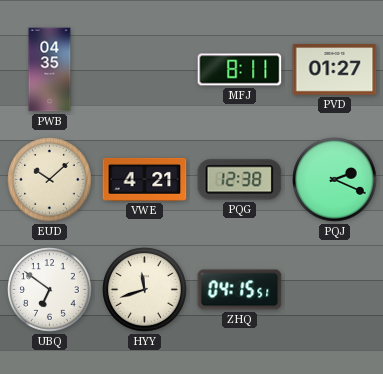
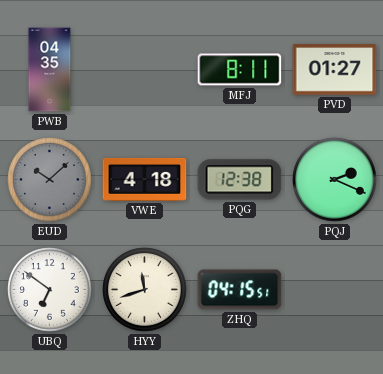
EUD dial: cream -> grey (50, 180)
VWE: 4:21 -> 4:18 (145, 179)
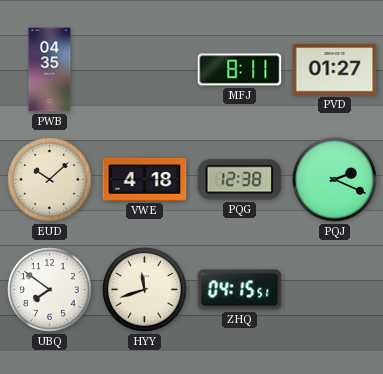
EUD dial: grey -> cream (50, 180)
UBQ: 6:51 -> 7:51 (50, 290)
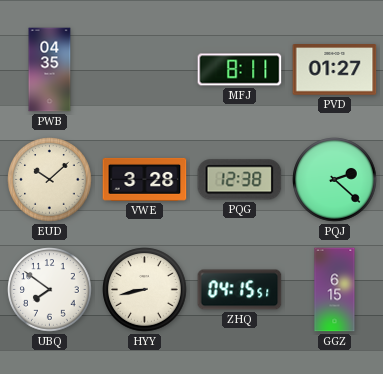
VWE: 4:18 -> 3:28 (145, 179)
PQJ: 2:19 -> 2:22 (335, 180)
HYY: 11:42 -> 8:43 (145, 290)
GGZ: none -> 6:15 (335, 290)
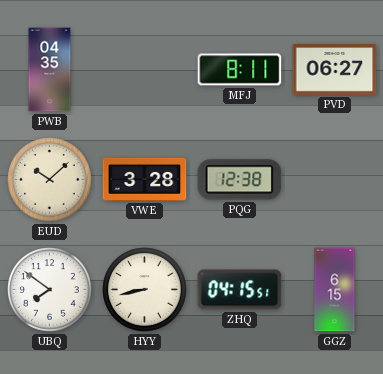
PVD: 01:27 -> 06:27 (335, 70)
PQJ: 2:22 -> none (335, 180)
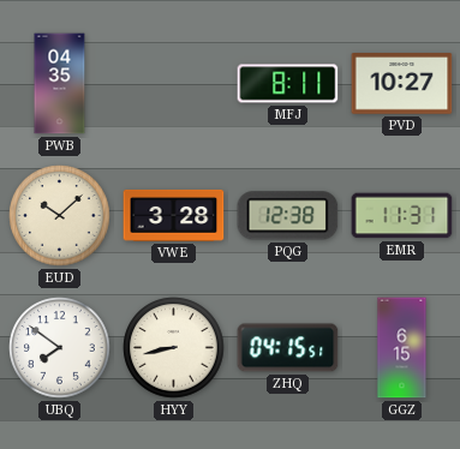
PVD: 06:27 -> 10:27 (402, 84)
EMR: none -> 11:31 (402, 216)
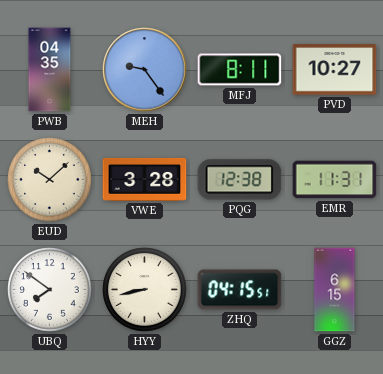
MEH: none -> 9:24 (145, 70)
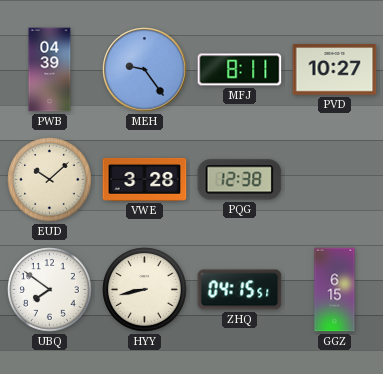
PWB: 04:35 -> 04:39 (50, 70)
EMR: 11:31 -> none (335, 180)
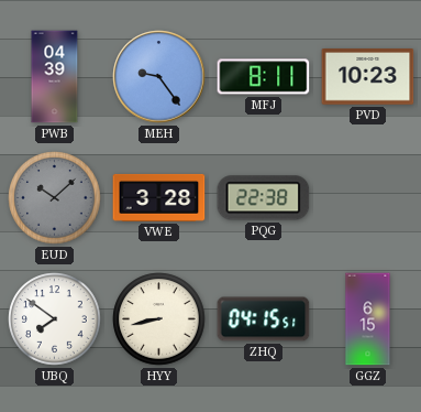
PVD: 10:27 -> 10:23 (368, 77)
EUD dial: cream -> grey (55, 198)
PQG: 12:38 -> 22:38 (264, 198)
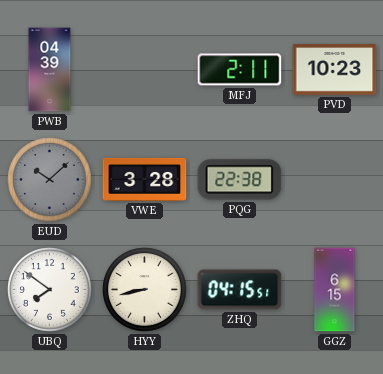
MEH: 9:24 -> none (159, 77)
MFJ: 8:11 -> 2:11 (240, 70)
